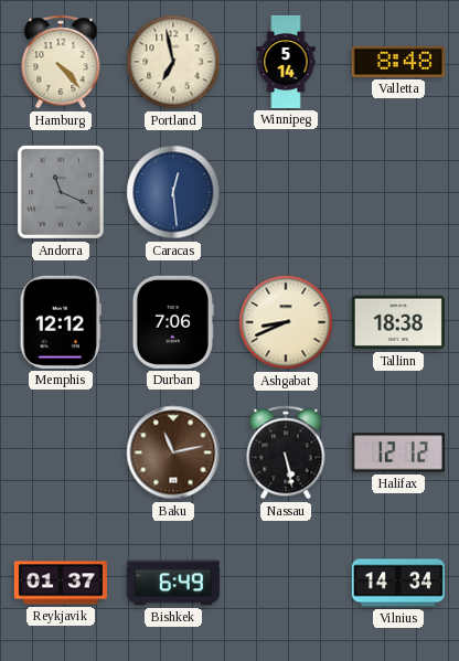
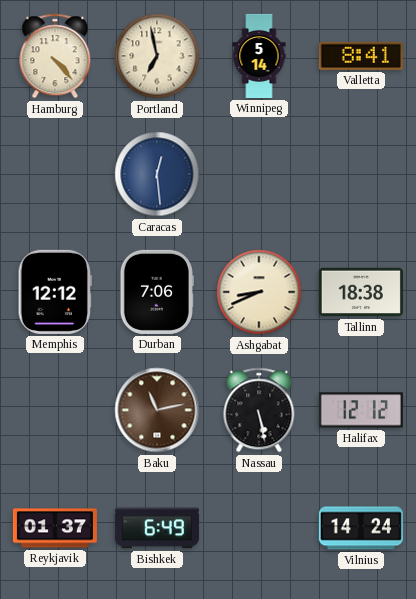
Valletta: 8:48 -> 8:41 (361, 56)
Andorra: 11:19 -> none (61, 192)
Vilnius: 14:34 -> 14:24 (361, 528)
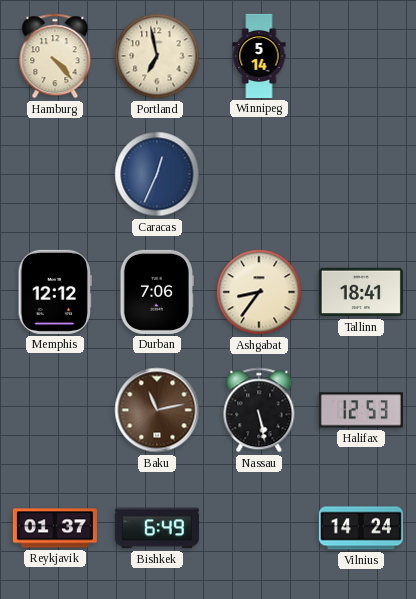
Valletta: 8:41 -> none (361, 56)
Caracas: 12:29 -> 12:34 (157, 174)
Ashgabat: 8:41 -> 8:36 (259, 292)
Tallinn: 18:38 -> 18:41 (361, 292)
Halifax: 12:12 -> 12:53 (361, 410)
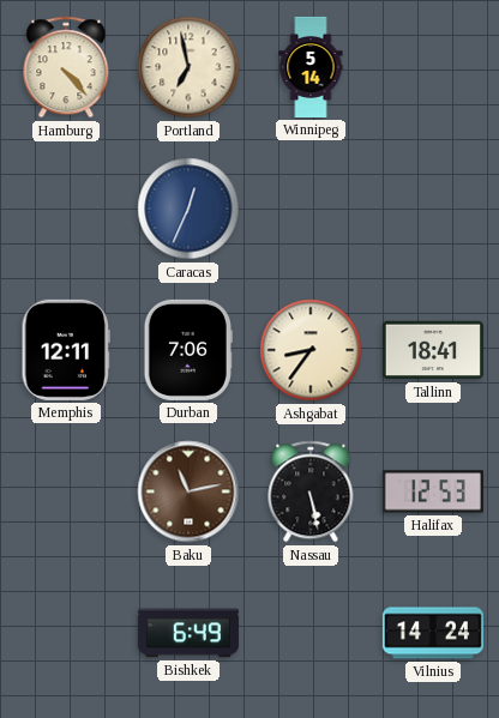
Memphis: 12:12 -> 12:11 (66, 350)
Reykjavik: 01:37 -> none (55, 528)
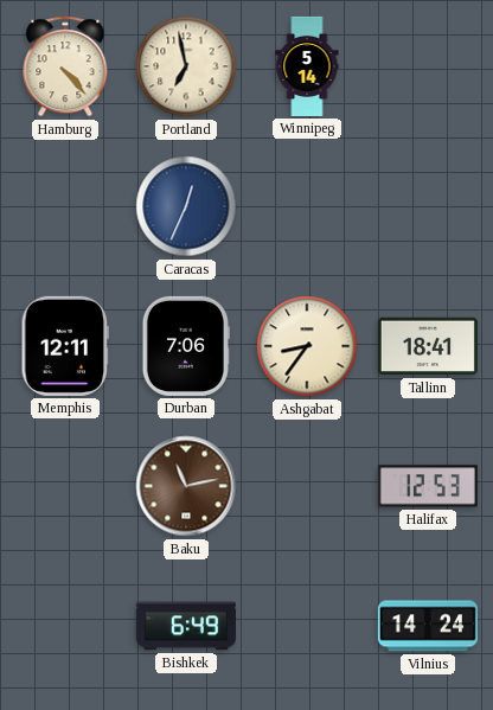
Nassau: 5:28 -> none (311, 491)
